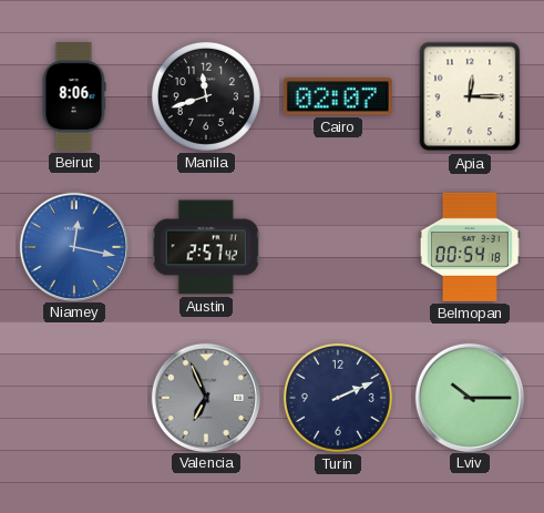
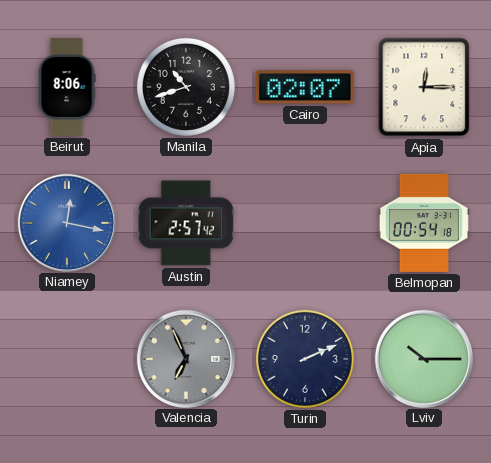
Manila: 11:42 -> 10:42 (186, 87)
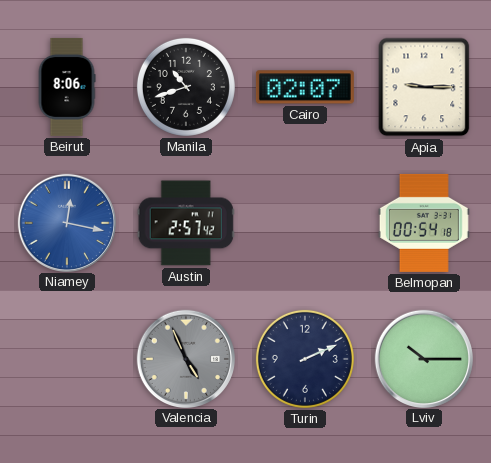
Apia: 12:15 -> 9:15 (424, 87)
Valencia: 6:56 -> 4:56 (185, 358)
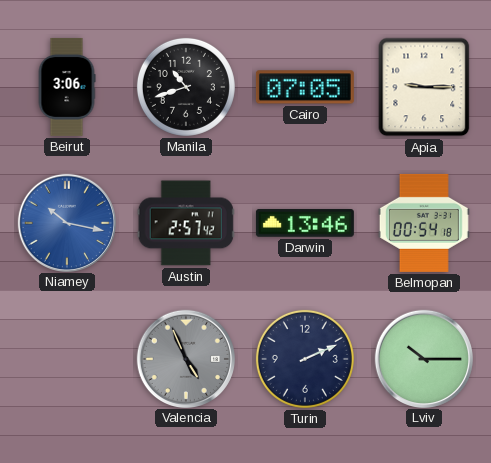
Beirut: 8:06 -> 3:06 (67, 87)
Cairo: 02:07 -> 07:05 (305, 87)
Niamey: 12:17 -> 10:17 (66, 222)
Darwin: none -> 13:46 (305, 223)
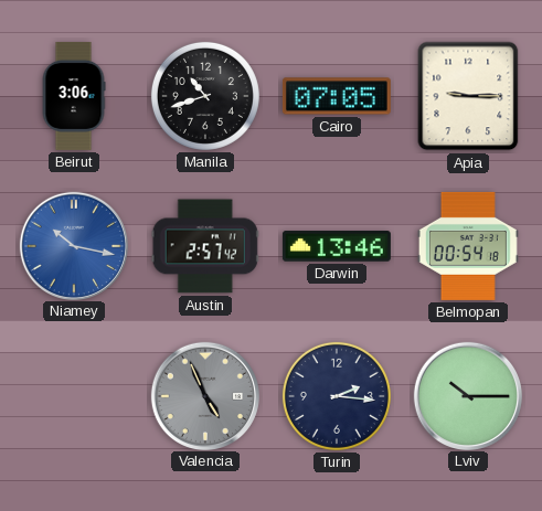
Turin: 2:11 -> 2:16 (337, 396)
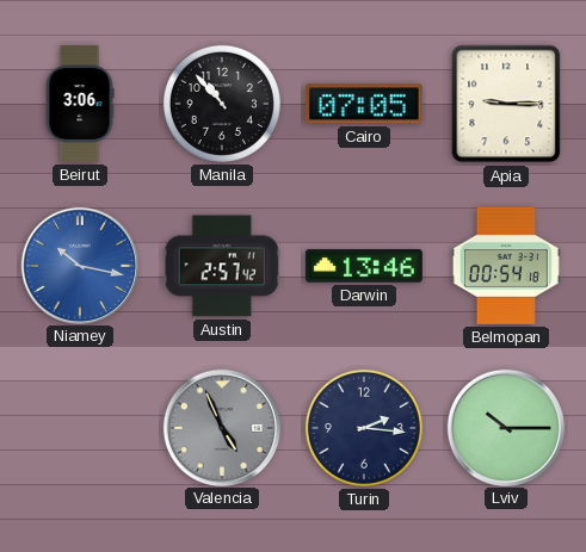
Manila: 10:42 -> 10:53 (222, 104)
